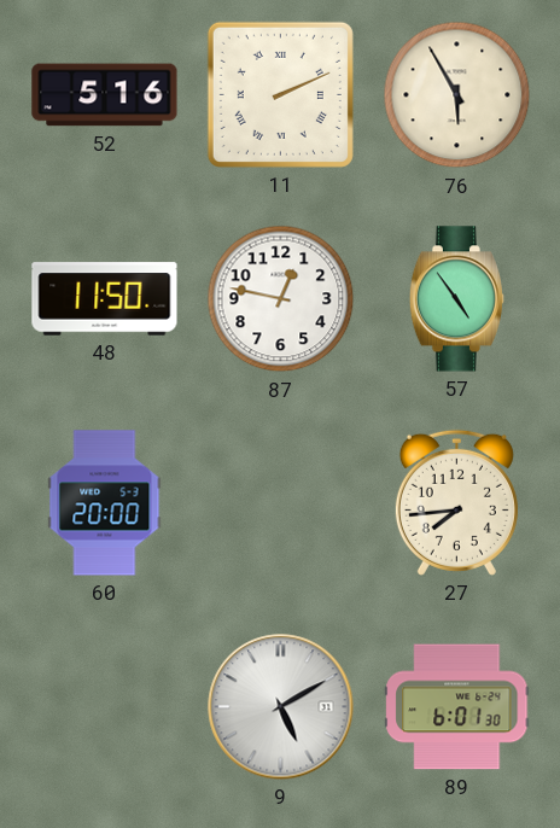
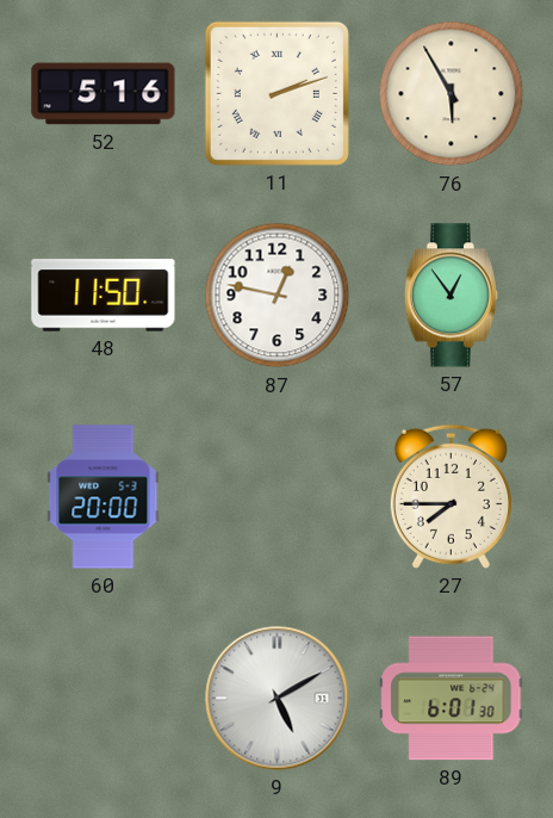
11: 2:11 -> 2:12 (276, 93)
57: 4:54 -> 12:54 (451, 296)
27: 7:44 -> 7:45 (451, 496)
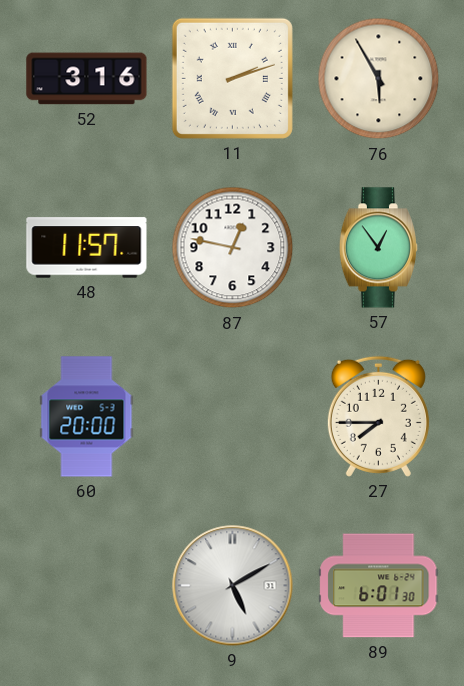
52: 5:16 -> 3:16 (87, 79)
48: 11:50 -> 11:57 (87, 248)
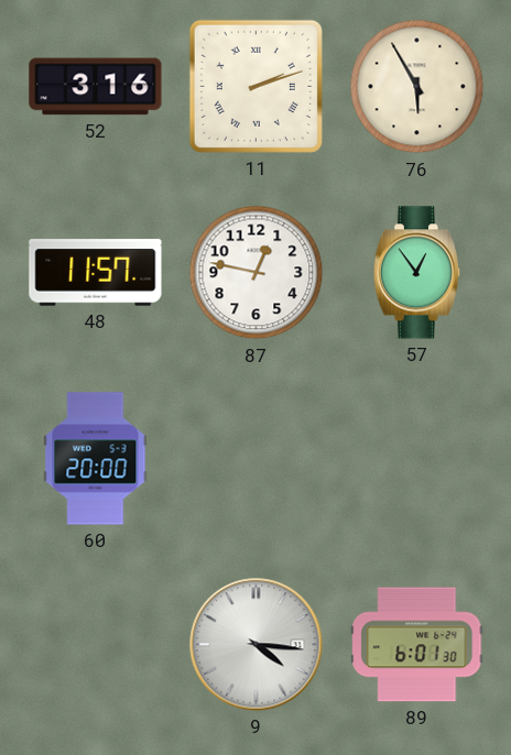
27: 7:45 -> none (378, 416)
9: 5:10 -> 4:16 (257, 645)
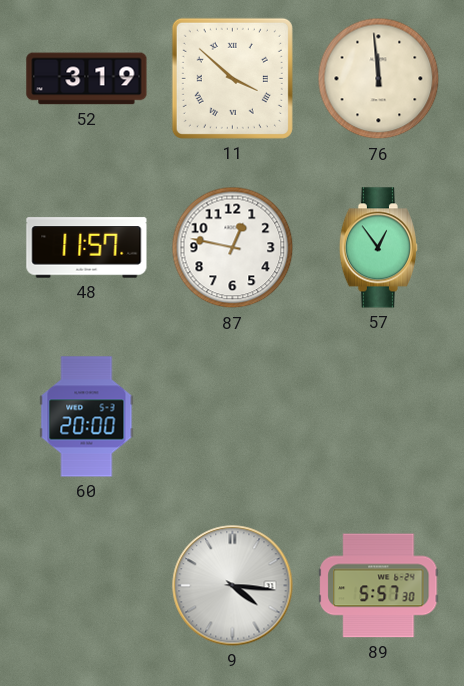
52: 3:16 -> 3:19 (87, 79)
11: 2:12 -> 3:52 (232, 78)
76: 5:55 -> 11:59 (379, 79)
89: 6:01 -> 5:57 (379, 586)
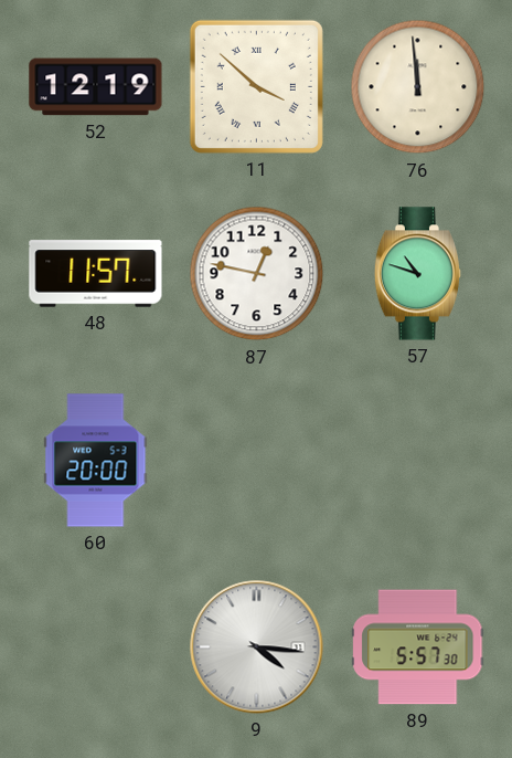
52: 3:19 -> 12:19 (96, 87)
57: 12:54 -> 10:48 (417, 274)
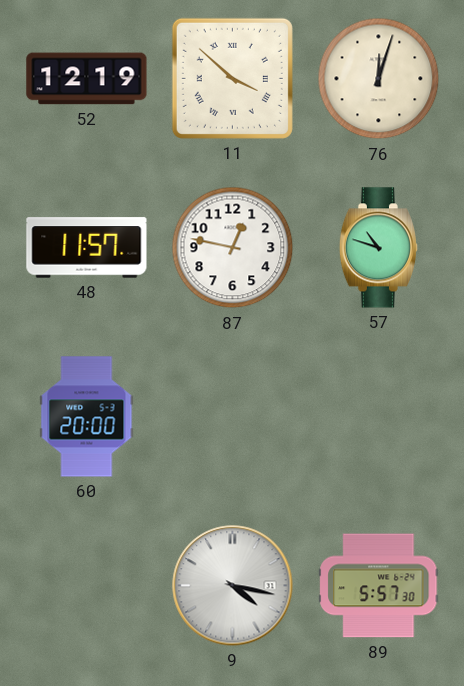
76: 11:59 -> 12:03 (379, 79)
9: 4:16 -> 4:17 (233, 586)
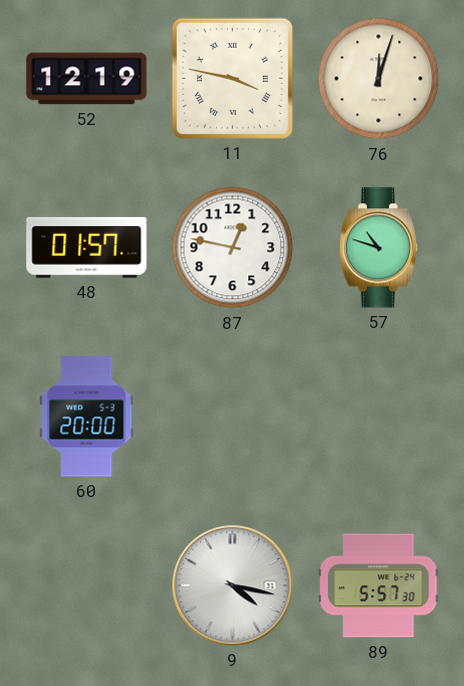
11: 3:52 -> 3:47 (232, 78)
48: 11:57 -> 01:57 (87, 248)
